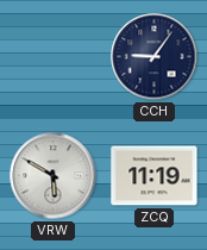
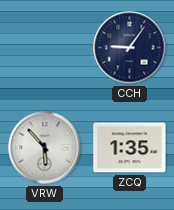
VRW: 5:50 -> 5:53 (45, 148)
ZCQ: 11:19 -> 1:35 (130, 148)
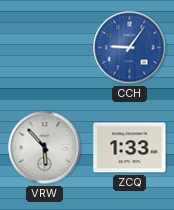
CCH dial: navy -> blue (130, 48)
ZCQ: 1:35 -> 1:33 (130, 148)
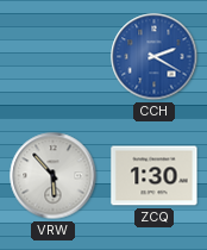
CCH: 9:06 -> 2:20 (155, 57)
ZCQ: 1:33 -> 1:30 (155, 176)
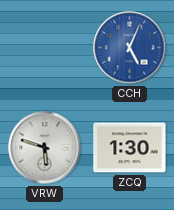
CCH: 2:20 -> 5:04 (130, 48)
VRW: 5:53 -> 5:48 (45, 148)
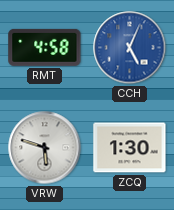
RMT: none -> 4:58 (45, 47)
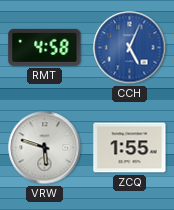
ZCQ: 1:30 -> 1:55 (130, 148)
